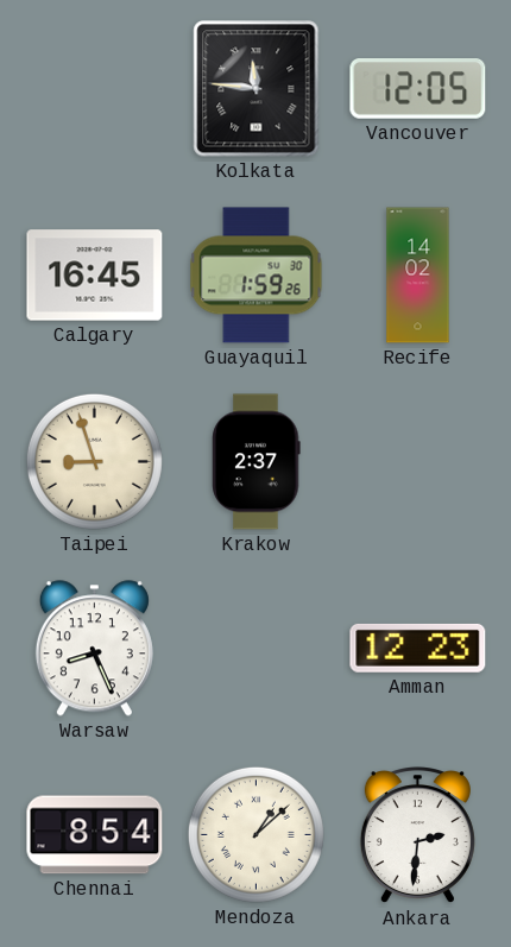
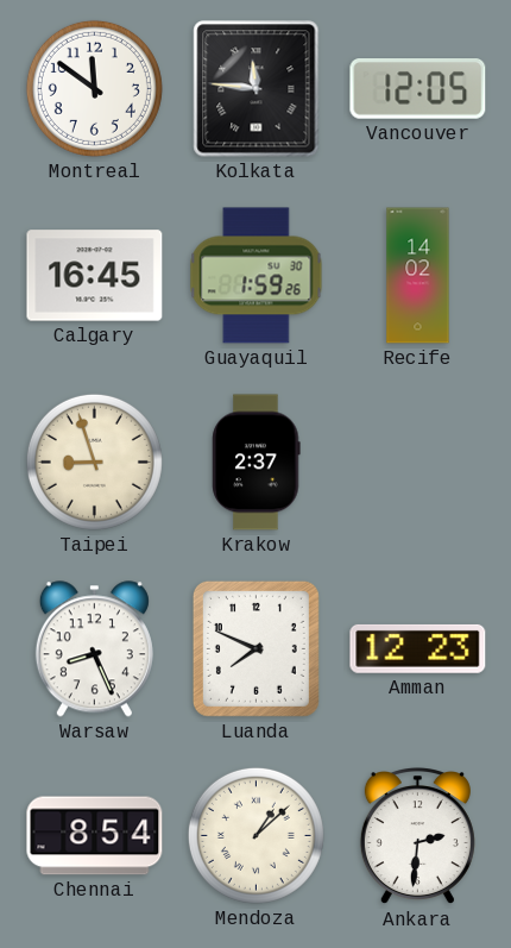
Montreal: none -> 11:51 (94, 88)
Luanda: none -> 7:49 (255, 648)
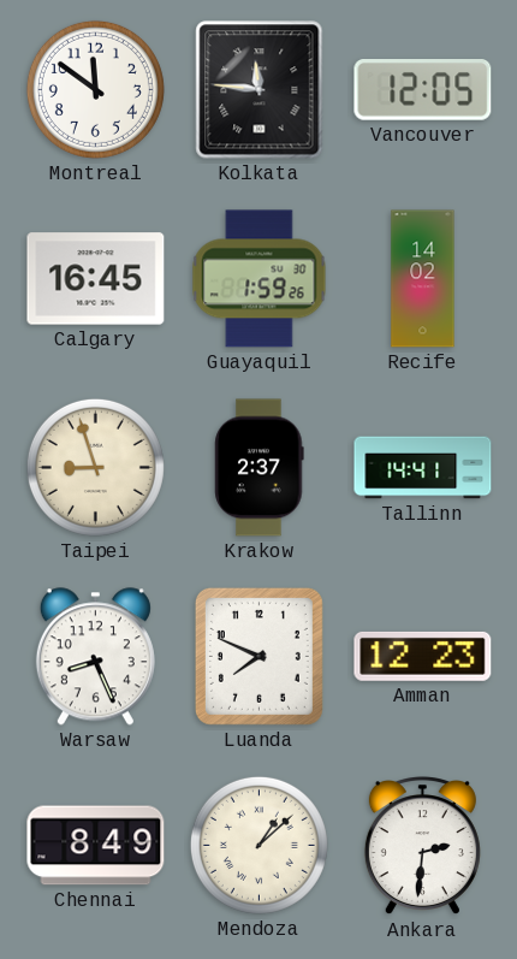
Tallinn: none -> 14:41 (423, 468)
Chennai: 8:54 -> 8:49 (96, 846)
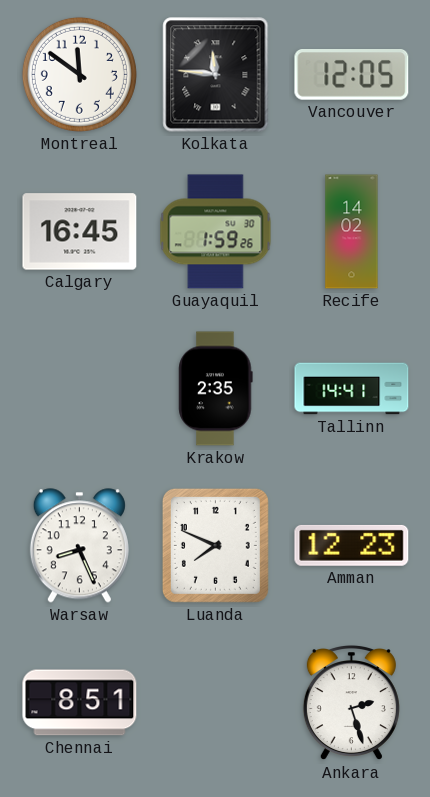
Taipei: 8:57 -> none (95, 467)
Krakow: 2:37 -> 2:35 (216, 389)
Chennai: 8:49 -> 8:51 (80, 703)
Mendoza: 1:08 -> none (258, 845)
Ankara: 2:31 -> 2:27 (351, 704)
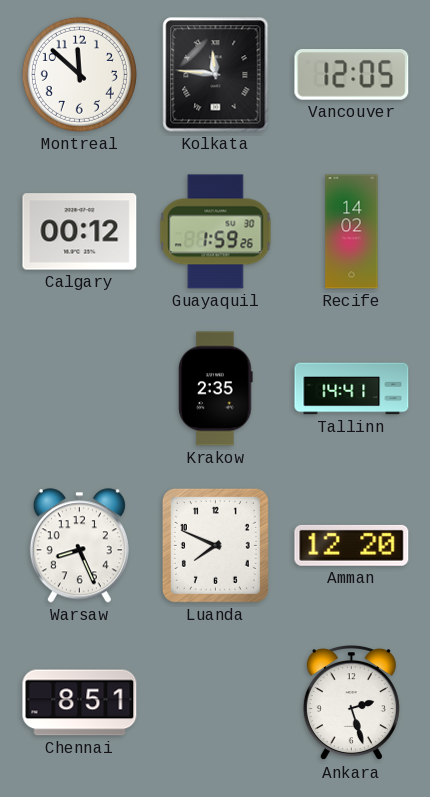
Montreal: 11:51 -> 11:52 (79, 74)
Calgary: 16:45 -> 00:12 (80, 232)
Amman: 12:23 -> 12:20 (352, 545)
